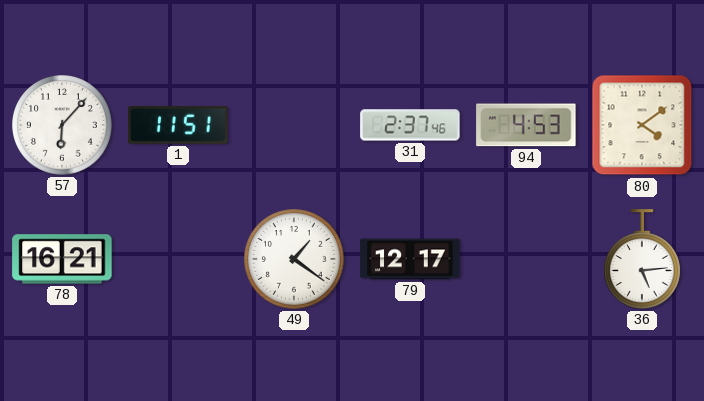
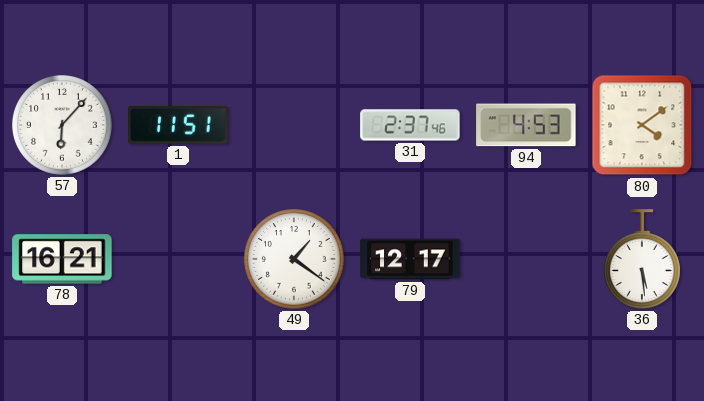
36: 5:14 -> 5:29 (643, 259)
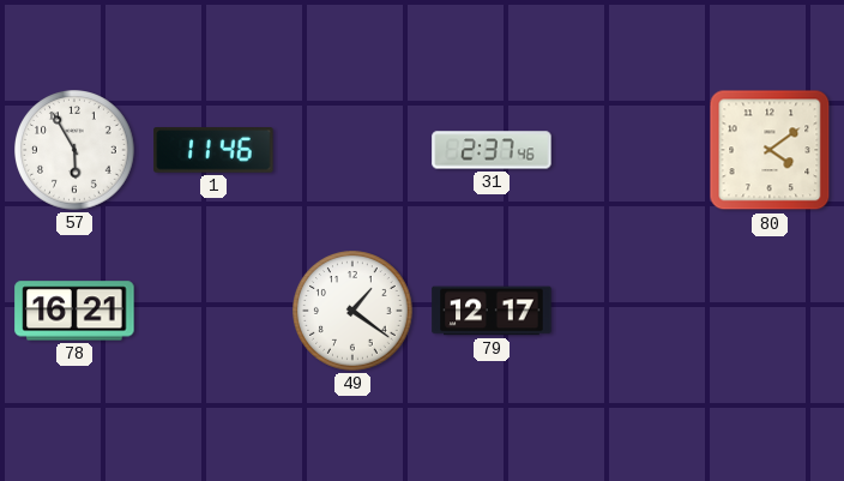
57: 6:07 -> 5:55 (76, 151)
1: 11:51 -> 11:46 (213, 151)
94: 4:53 -> none (526, 125)
36: 5:29 -> none (643, 259)
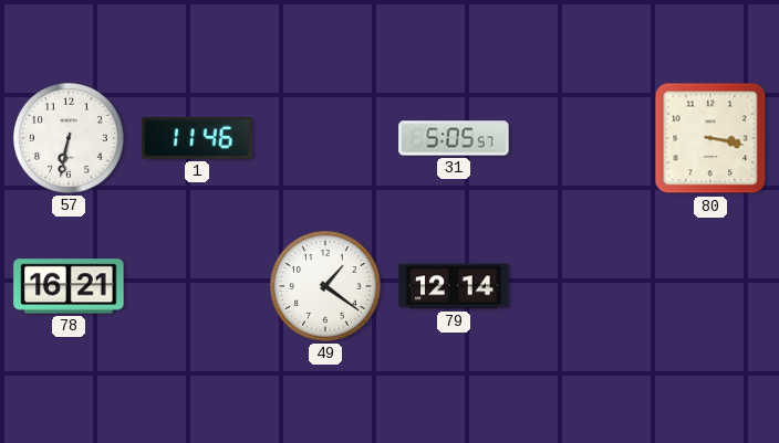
57: 5:55 -> 6:32 (70, 139)
31: 2:37 -> 5:05 (454, 138)
80: 4:09 -> 3:17 (710, 138)
79: 12:17 -> 12:14 (454, 286)
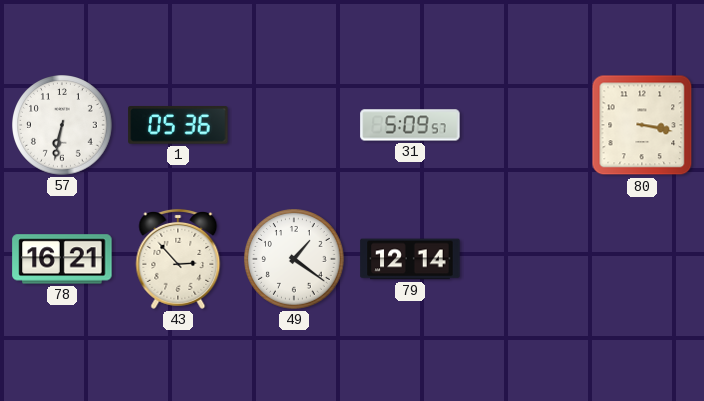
1: 11:46 -> 05:36 (178, 126)
31: 5:05 -> 5:09 (410, 125)
43: none -> 2:53 (178, 259)
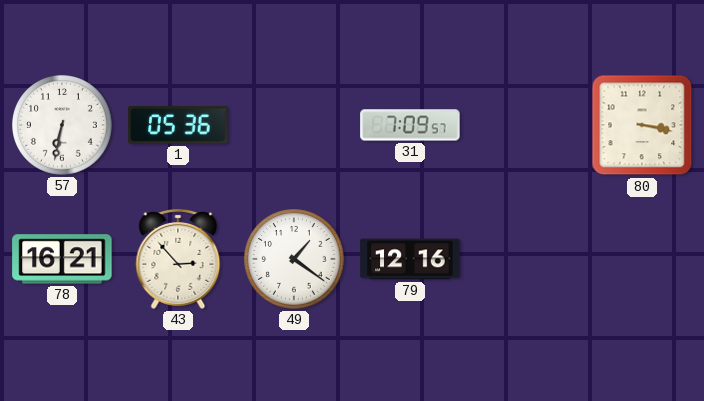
31: 5:09 -> 7:09 (410, 125)
79: 12:14 -> 12:16 (410, 259)
